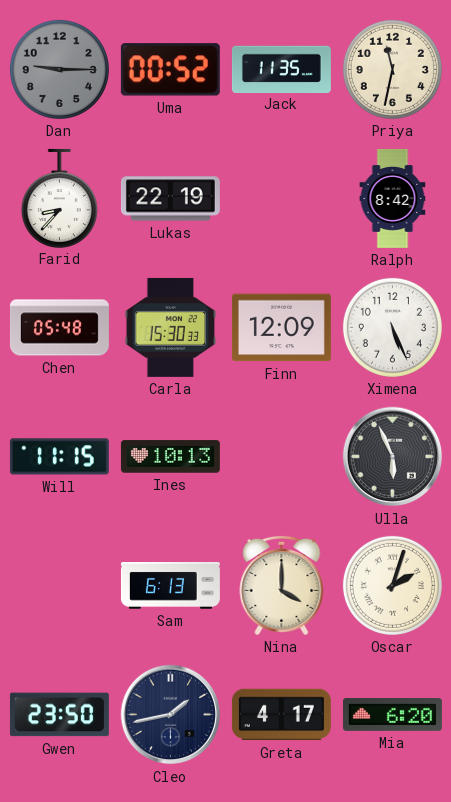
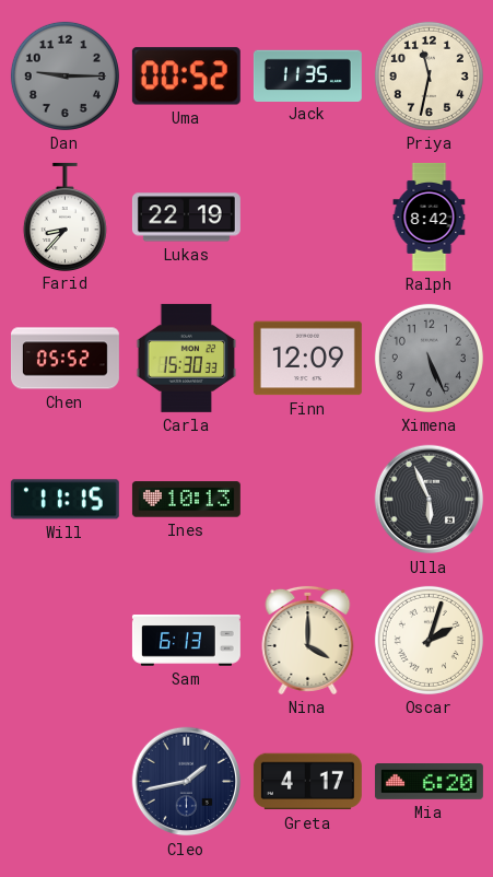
Chen: 05:48 -> 05:52 (64, 359)
Ximena dial: white -> grey (429, 358)
Gwen: 23:50 -> none (59, 715)
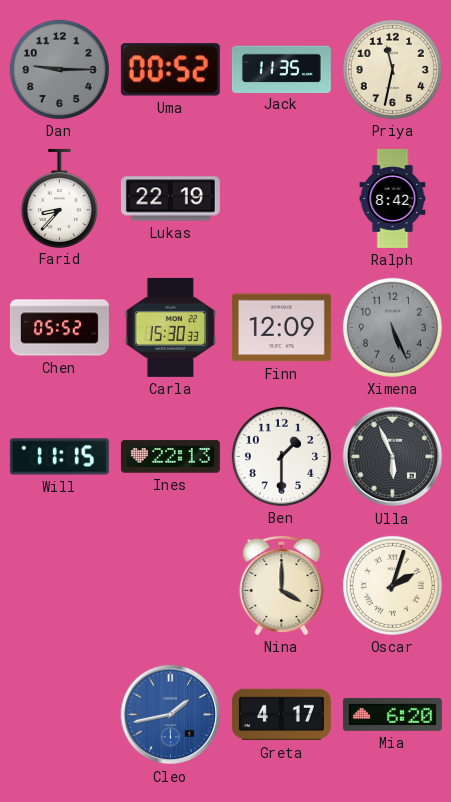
Ines: 10:13 -> 22:13 (170, 457)
Ben: none -> 1:30 (281, 456)
Sam: 6:13 -> none (186, 641)
Cleo dial: navy -> blue (171, 715)
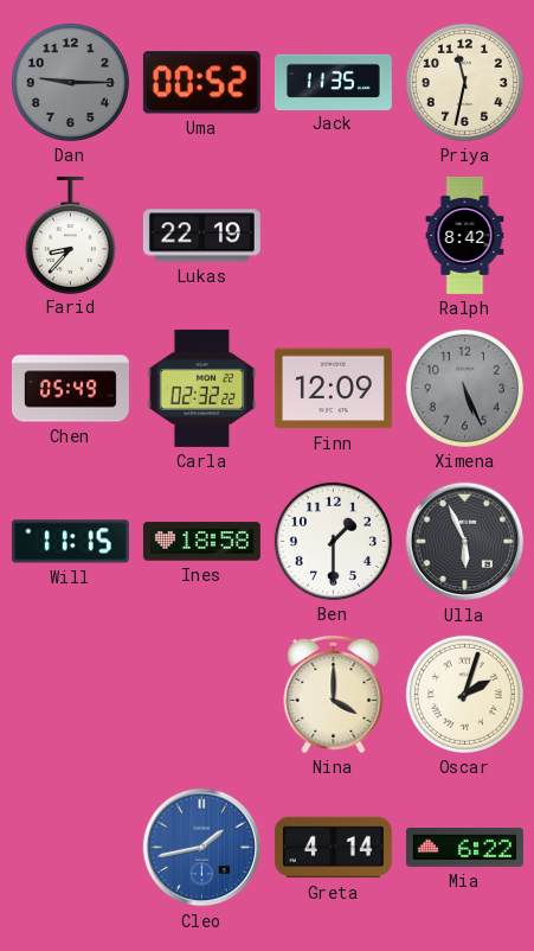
Chen: 05:52 -> 05:49 (70, 389)
Carla: 15:30 -> 02:32 (202, 388)
Ines: 22:13 -> 18:58 (201, 542)
Greta: 4:17 -> 4:14 (333, 848)
Mia: 6:20 -> 6:22 (464, 848)
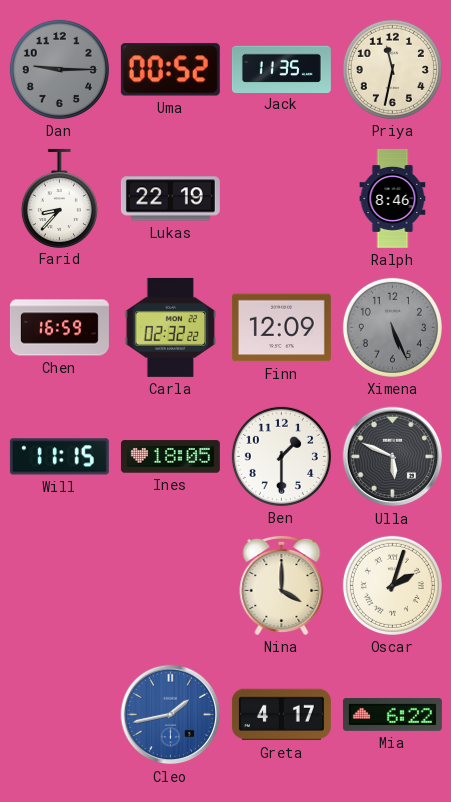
Ralph: 8:42 -> 8:46 (393, 198)
Chen: 05:49 -> 16:59 (59, 328)
Ines: 18:58 -> 18:05 (170, 457)
Ulla: 5:56 -> 5:49 (393, 457)
Greta: 4:14 -> 4:17 (281, 715)
